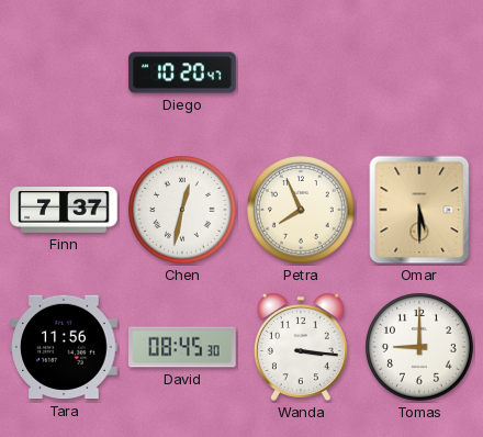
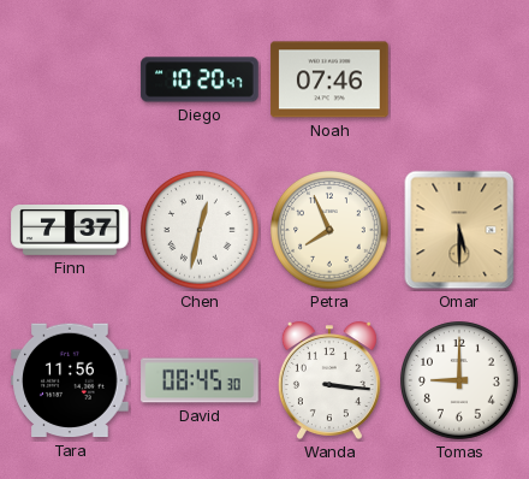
Noah: none -> 07:46 (329, 79)
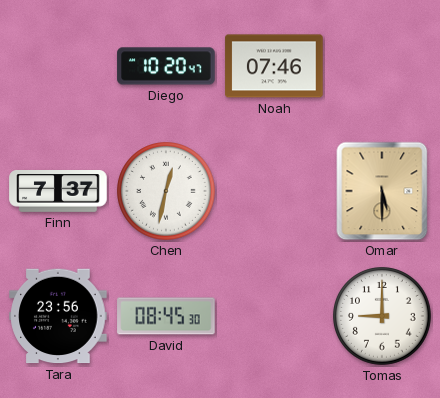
Petra: 7:56 -> none (329, 230)
Tara: 11:56 -> 23:56 (58, 316)
Wanda: 3:16 -> none (329, 380)
